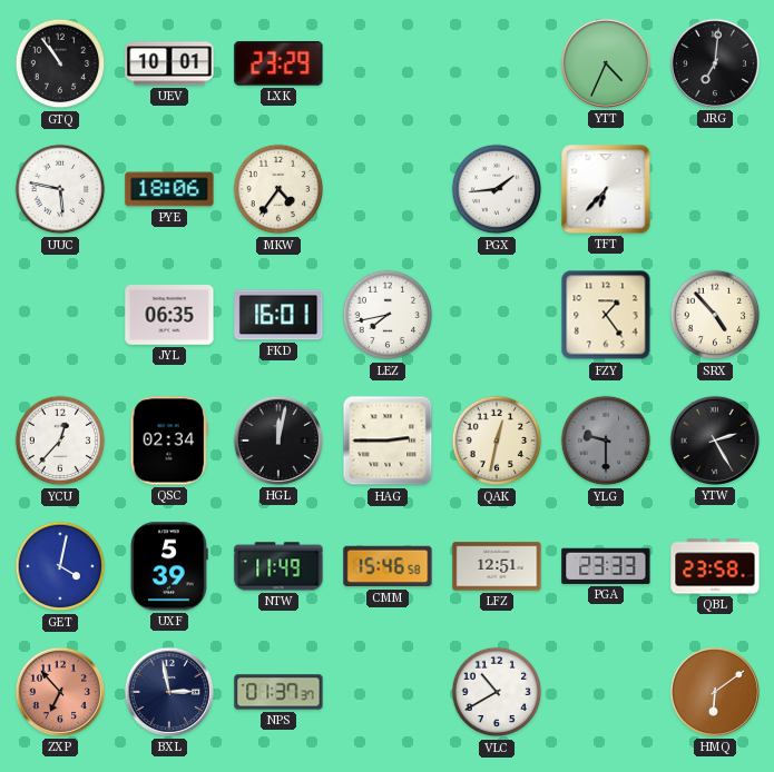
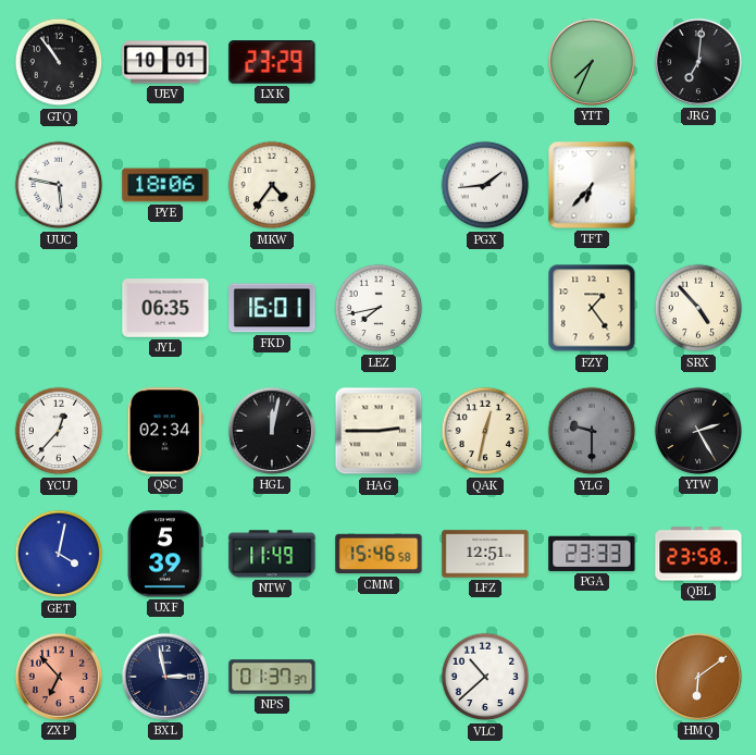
YTT: 4:34 -> 7:34 (592, 62)
VLC: 10:40 -> 10:38 (485, 677)
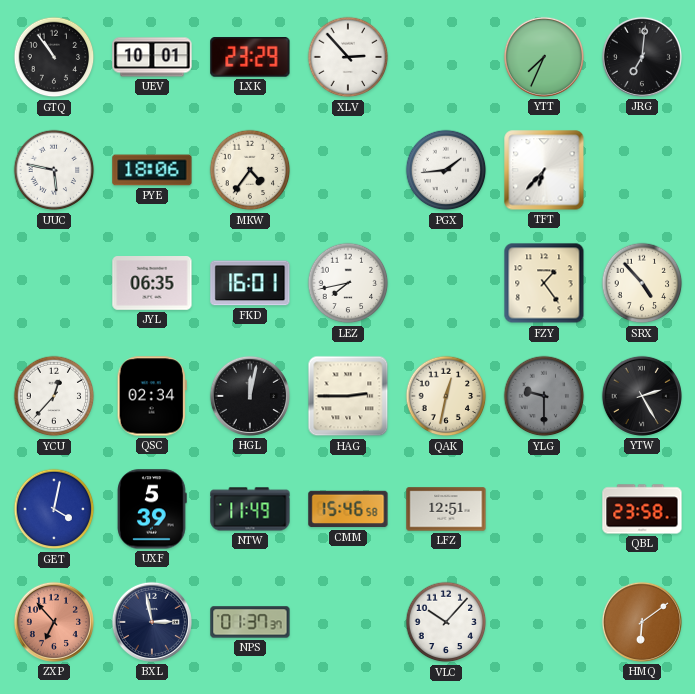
XLV: none -> 2:53 (348, 57)
PGA: 23:33 -> none (592, 554)
VLC: 10:38 -> 10:07 (446, 622)
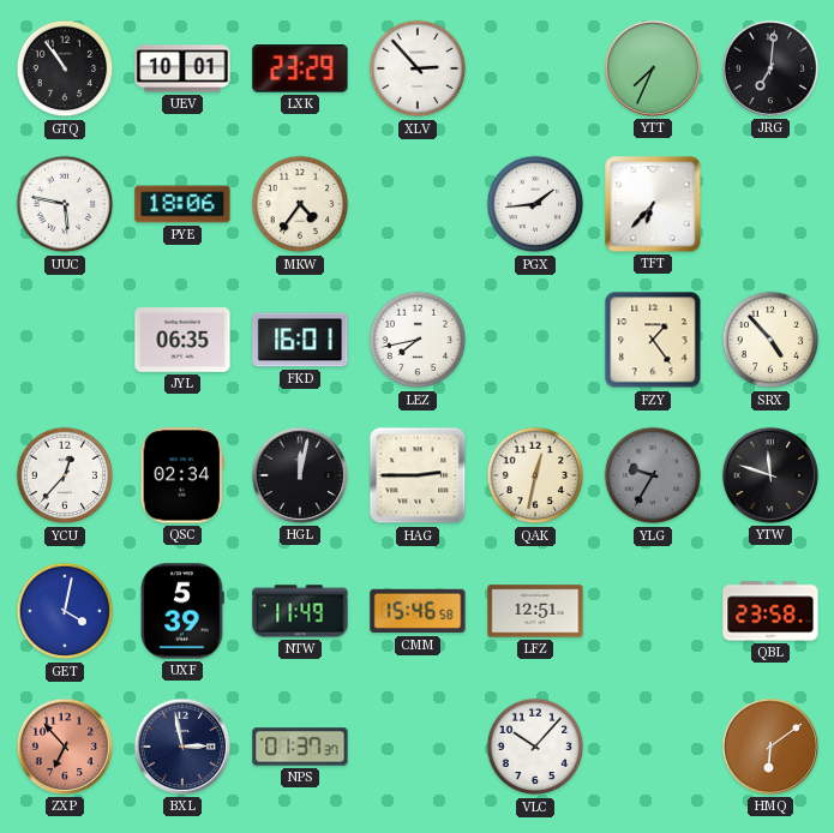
YLG: 9:30 -> 9:35 (653, 475)
YTW: 2:25 -> 11:48 (770, 475)
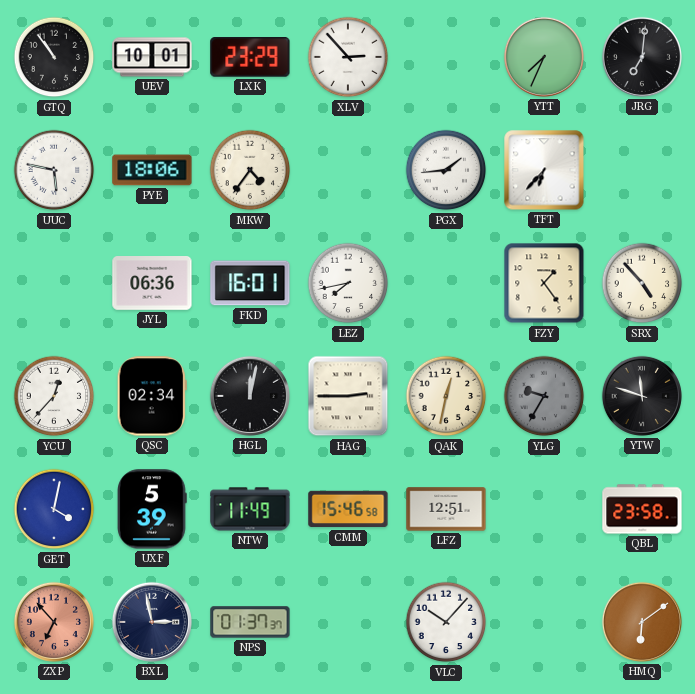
JYL: 06:35 -> 06:36 (152, 284)
